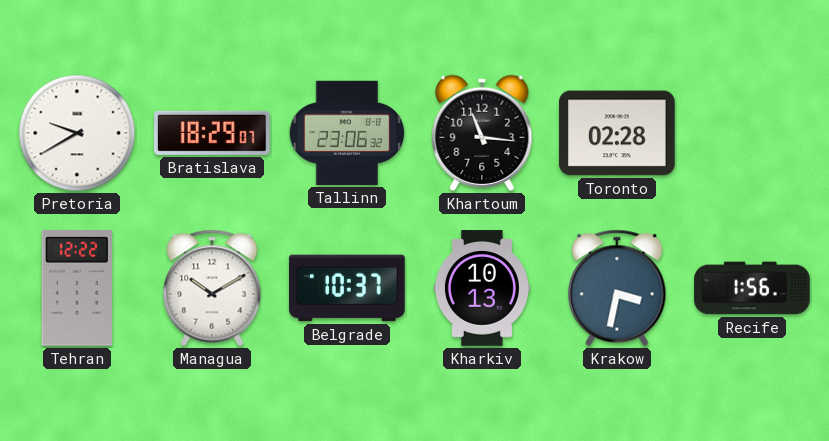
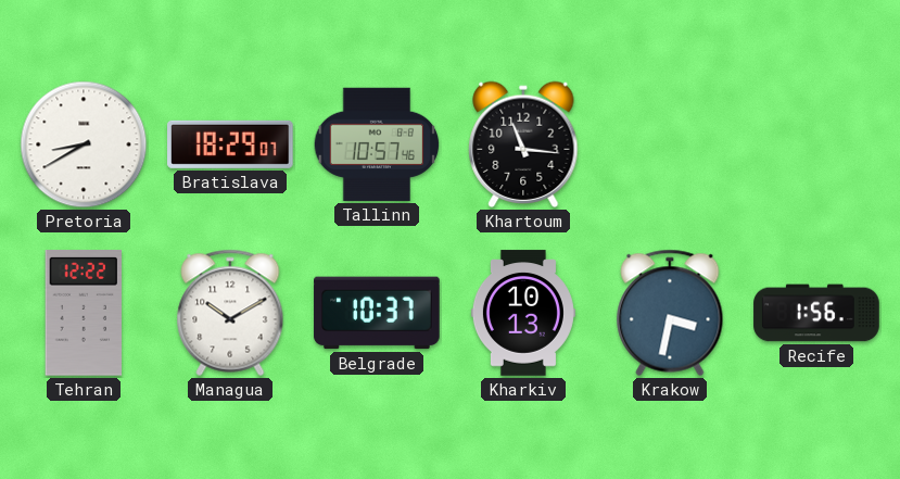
Pretoria: 9:40 -> 8:40 (84, 144)
Tallinn: 23:06 -> 10:57 (377, 144)
Toronto: 02:28 -> none (617, 133)
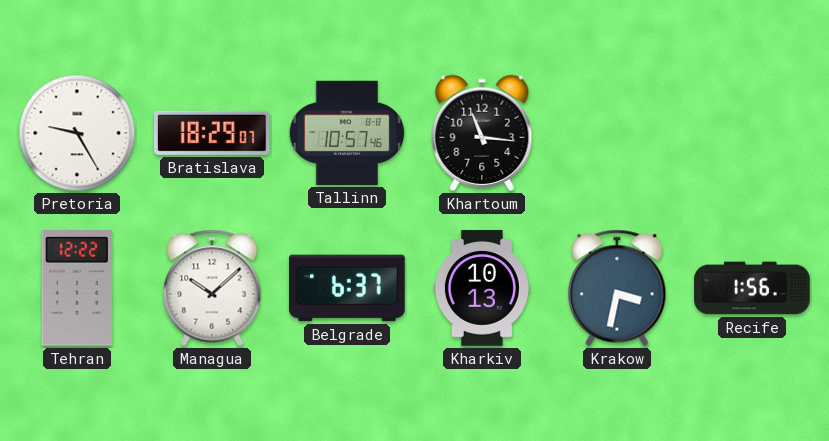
Pretoria: 8:40 -> 9:25 (77, 133)
Managua: 10:10 -> 10:08 (212, 288)
Belgrade: 10:37 -> 6:37 (347, 288)
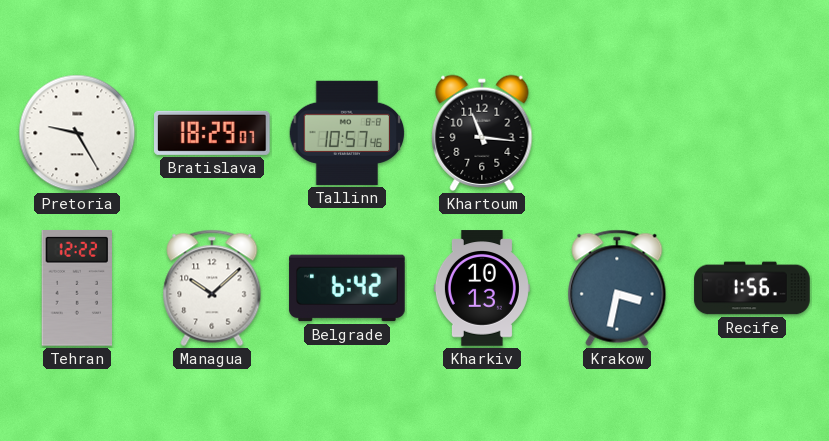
Belgrade: 6:37 -> 6:42 (347, 288)
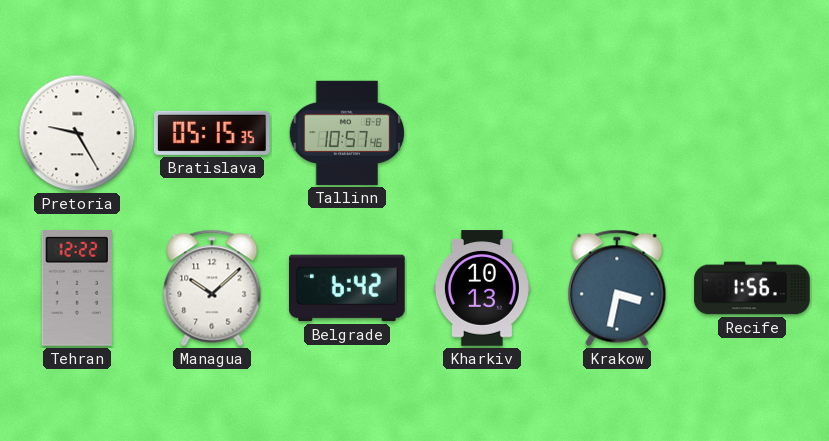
Bratislava: 18:29 -> 05:15 (213, 133)
Khartoum: 11:16 -> none (482, 133)
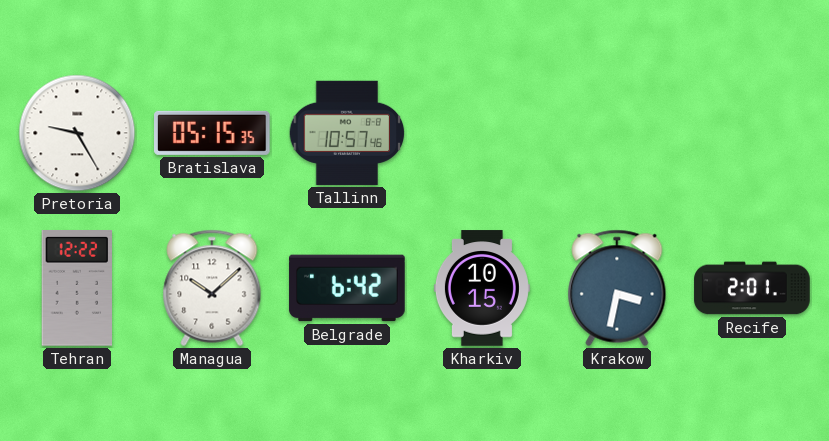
Kharkiv: 10:13 -> 10:15 (482, 288)
Recife: 1:56 -> 2:01 (752, 288)
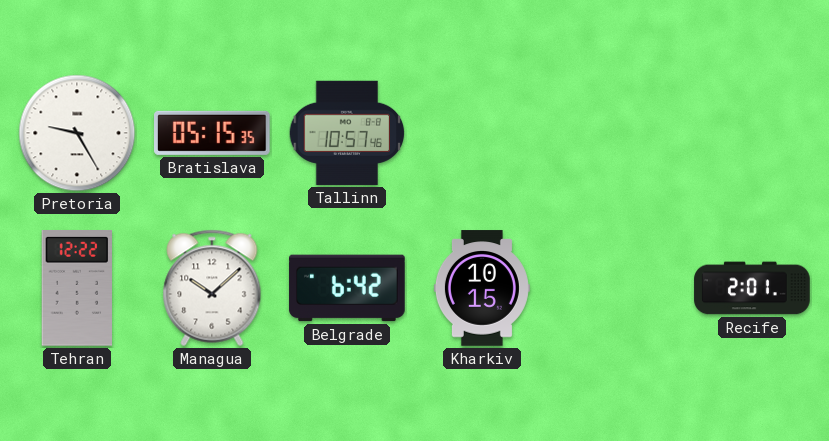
Krakow: 3:32 -> none (617, 288)
